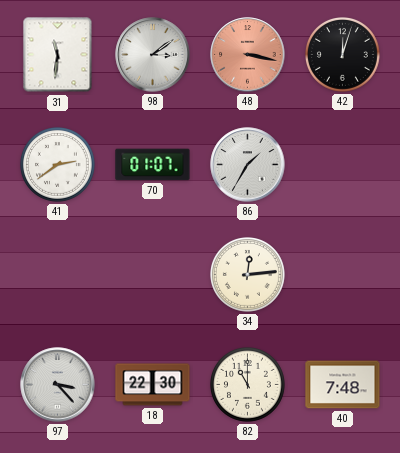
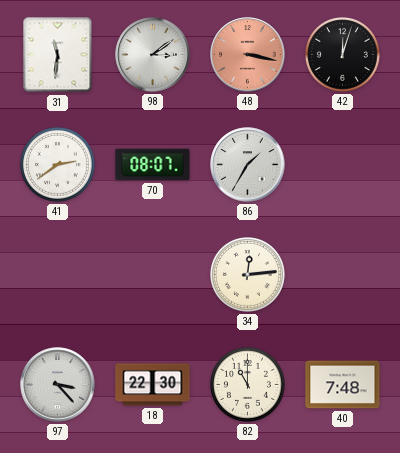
70: 01:07 -> 08:07 (153, 165)
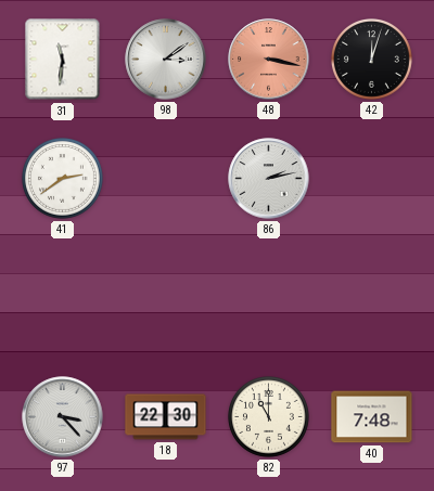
70: 08:07 -> none (153, 165)
86: 1:35 -> 2:13 (269, 179)
34: 12:14 -> none (248, 275)
